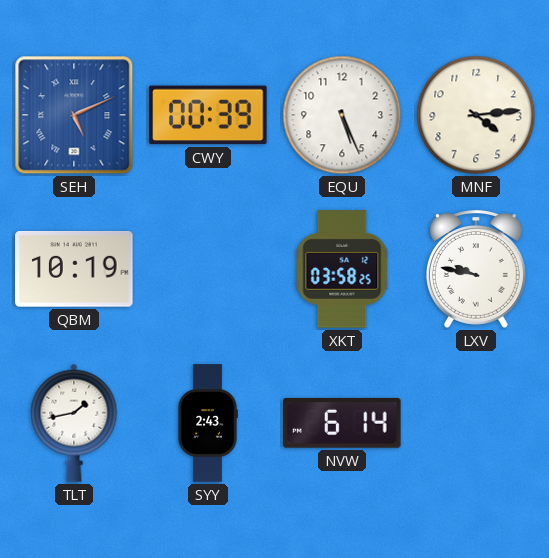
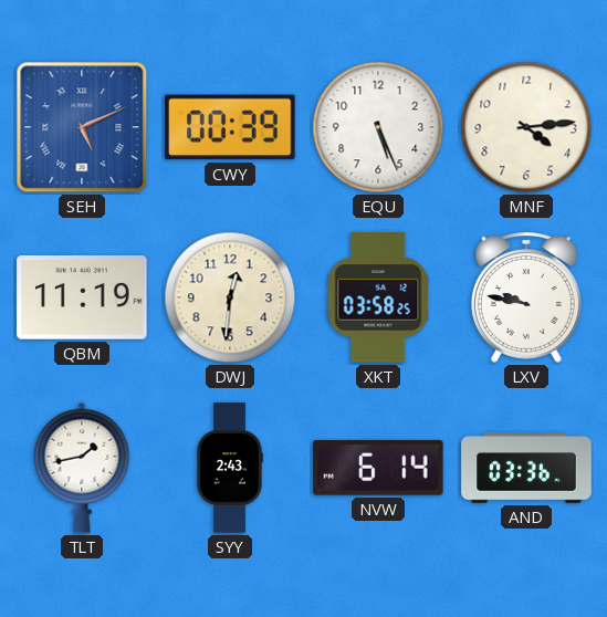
QBM: 10:19 -> 11:19 (82, 297)
DWJ: none -> 12:31 (230, 297)
AND: none -> 03:36 (526, 468)
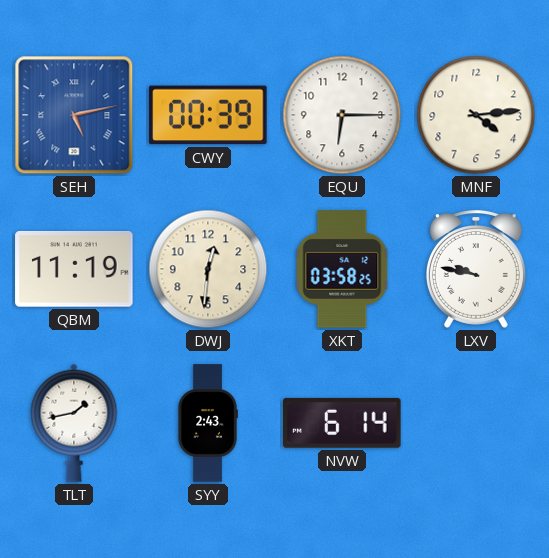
SEH: 5:11 -> 5:13 (74, 115)
EQU: 5:26 -> 6:15 (342, 115)
AND: 03:36 -> none (526, 468)
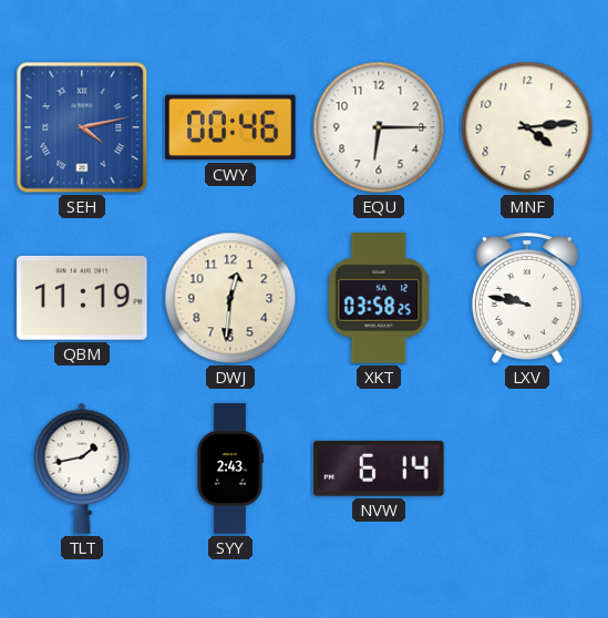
SEH: 5:13 -> 4:13 (82, 127)
CWY: 00:39 -> 00:46 (230, 127)
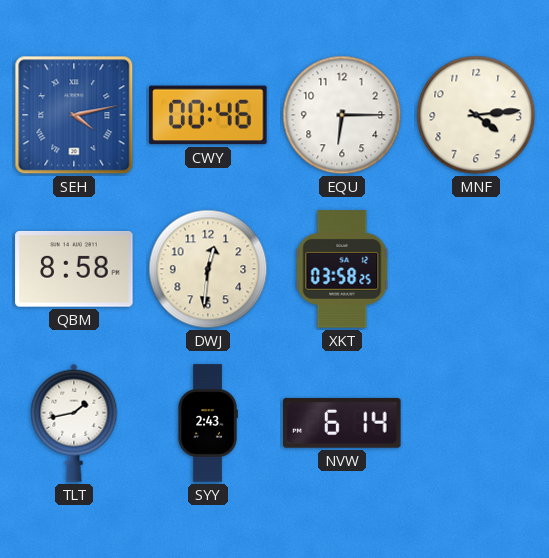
QBM: 11:19 -> 8:58 (74, 269)
LXV: 9:47 -> none (527, 298)
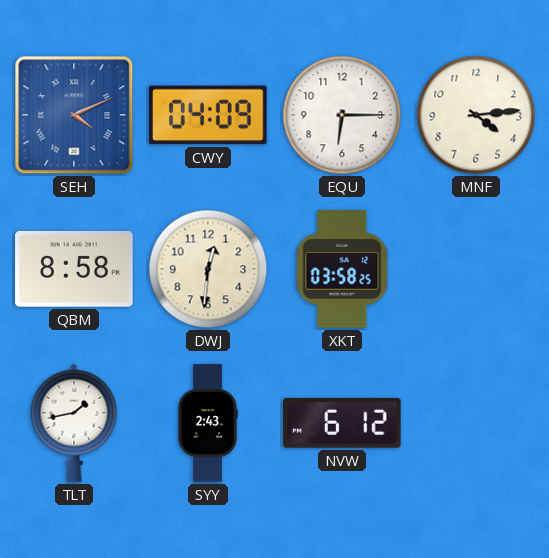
SEH: 4:13 -> 4:11 (74, 115)
CWY: 00:46 -> 04:09 (208, 115)
NVW: 6:14 -> 6:12 (342, 423)
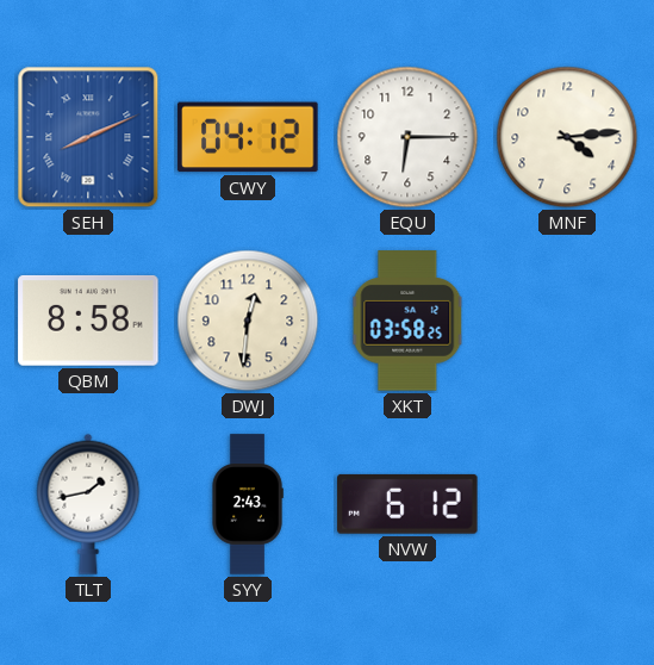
SEH: 4:11 -> 8:11 (88, 137)
CWY: 04:09 -> 04:12 (248, 137)
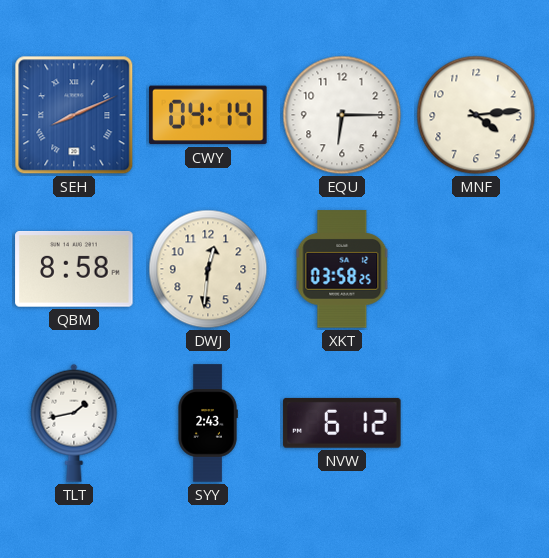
CWY: 04:12 -> 04:14 (208, 115)
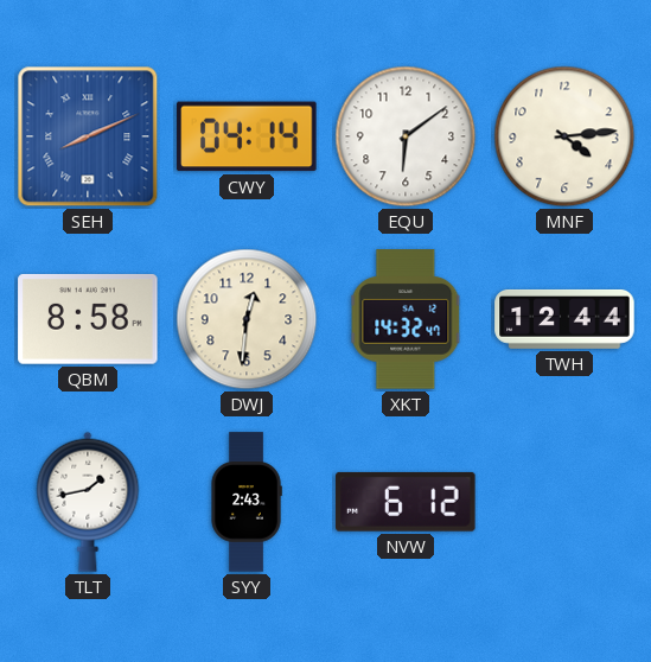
EQU: 6:15 -> 6:09 (406, 136)
XKT: 03:58 -> 14:32 (406, 319)
TWH: none -> 12:44 (564, 319)
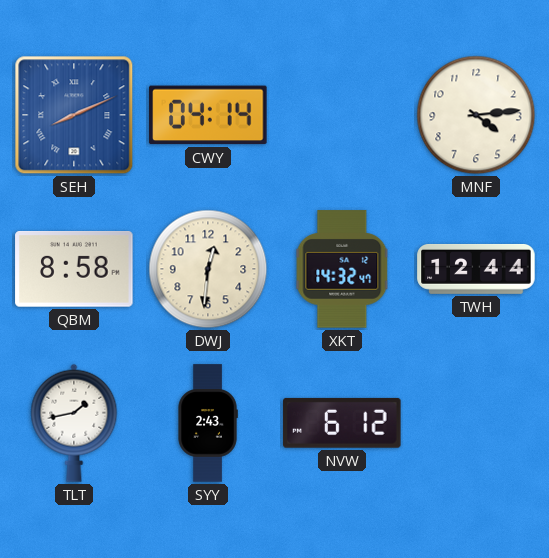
EQU: 6:09 -> none (406, 136)
